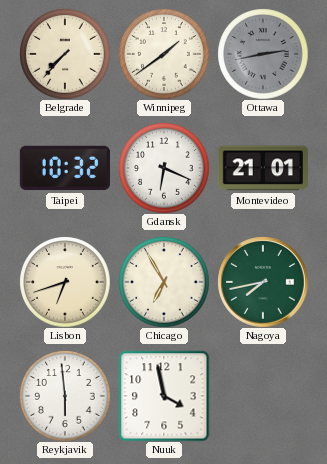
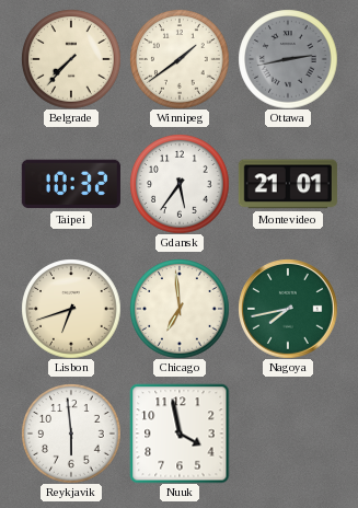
Gdansk: 6:19 -> 5:36 (180, 184)
Chicago: 6:55 -> 6:59 (180, 309)
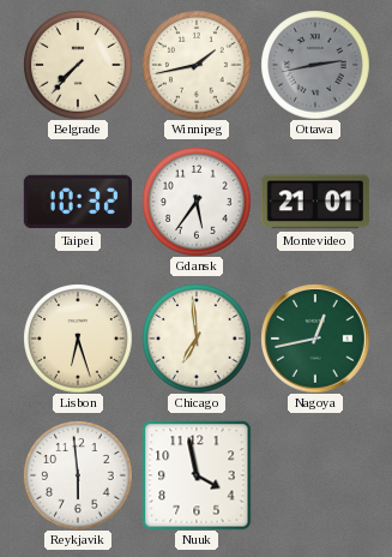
Winnipeg: 1:39 -> 1:43 (197, 65)
Lisbon: 6:42 -> 6:27 (78, 339)
Nagoya: 7:43 -> 12:43 (315, 339)
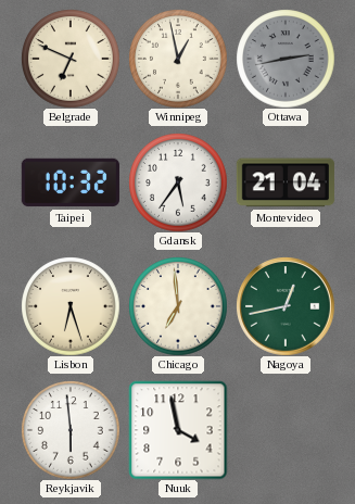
Belgrade: 7:37 -> 6:49 (71, 59)
Winnipeg: 1:43 -> 12:58 (178, 59)
Montevideo: 21:01 -> 21:04 (286, 182)
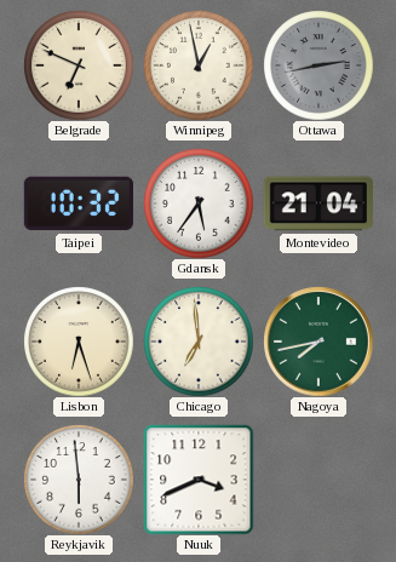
Nagoya: 12:43 -> 7:43 (318, 342)
Nuuk: 3:58 -> 3:41 (199, 480)
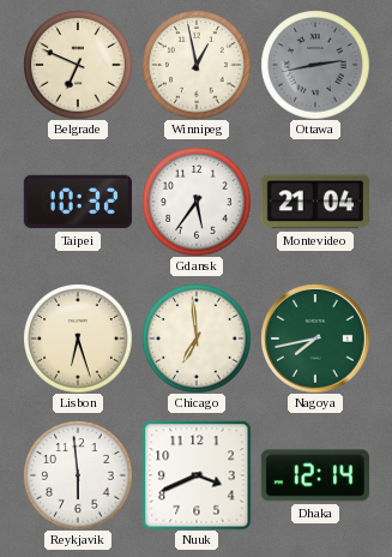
Dhaka: none -> 12:14 (315, 475)
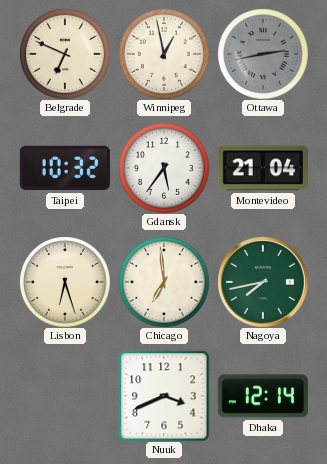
Reykjavik: 5:59 -> none (78, 475)
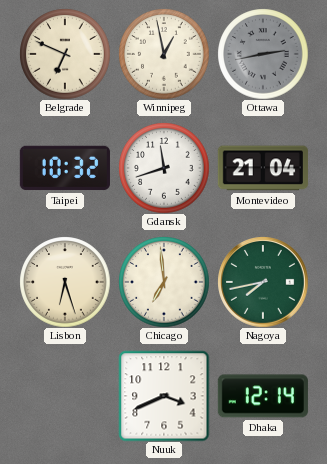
Gdansk: 5:36 -> 11:42 (164, 168)
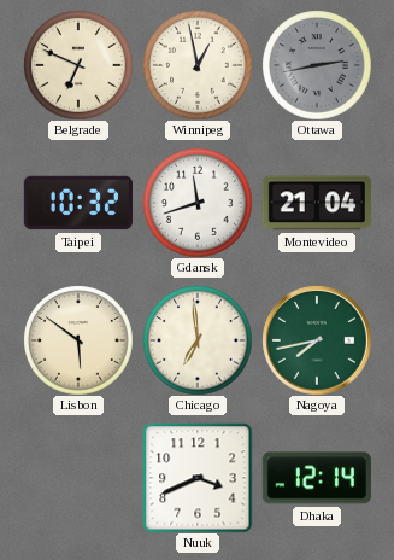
Lisbon: 6:27 -> 5:51 (78, 340)
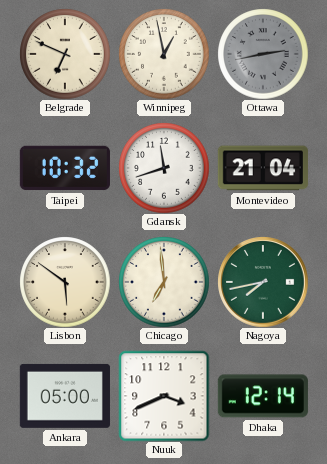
Ankara: none -> 05:00 (65, 396)
